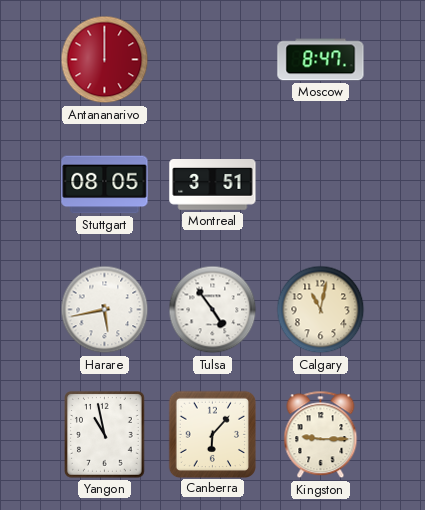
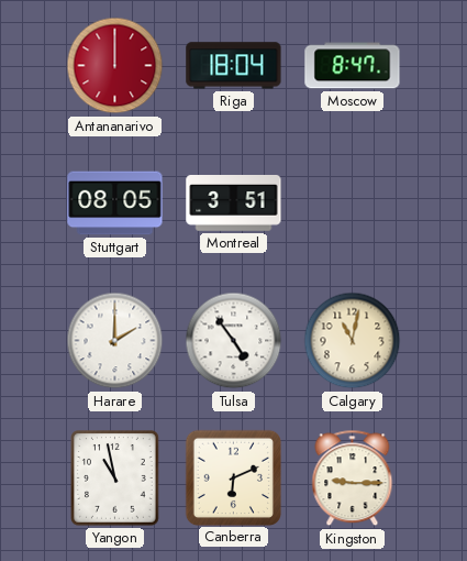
Riga: none -> 18:04 (234, 66)
Harare: 5:43 -> 2:00 (115, 341)
Canberra: 6:07 -> 6:11 (233, 477)
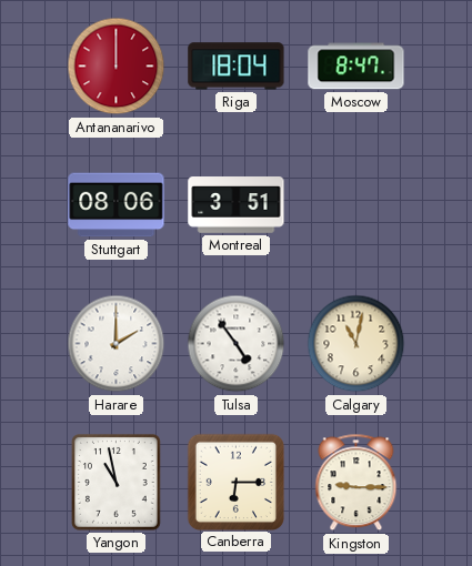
Stuttgart: 08:05 -> 08:06 (117, 205)
Canberra: 6:11 -> 6:15 (235, 482)
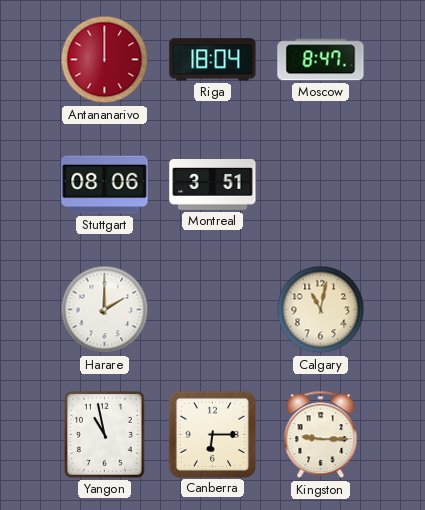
Tulsa: 4:54 -> none (237, 344)
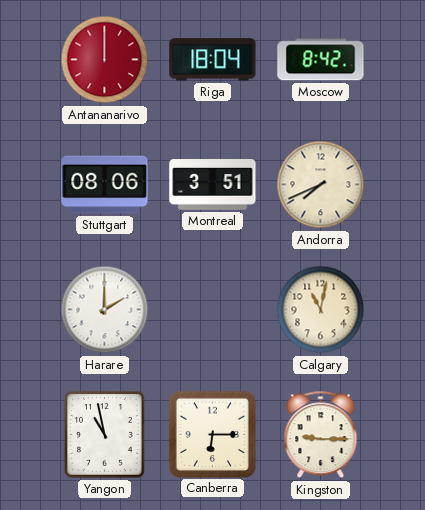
Moscow: 8:47 -> 8:42 (321, 60)
Andorra: none -> 7:41 (321, 185)
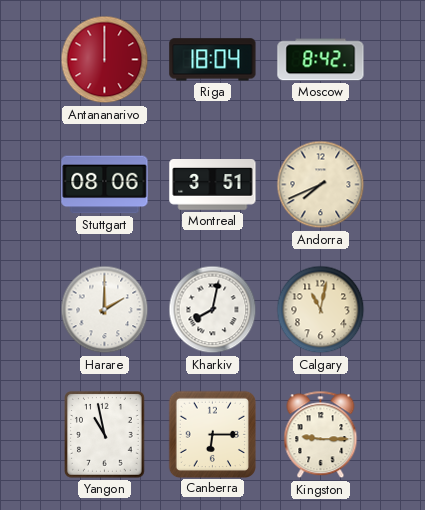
Kharkiv: none -> 8:02 (213, 310)
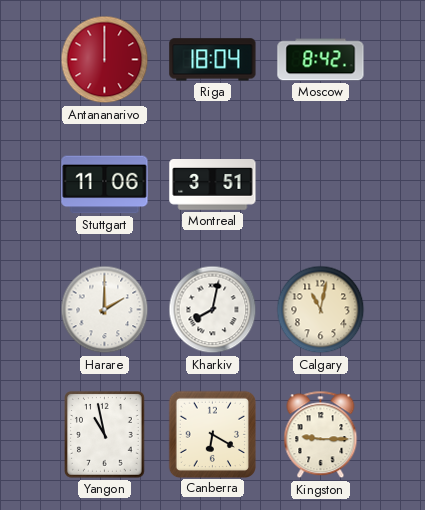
Stuttgart: 08:06 -> 11:06 (105, 185)
Andorra: 7:41 -> none (321, 185)
Canberra: 6:15 -> 6:20 (212, 434)
